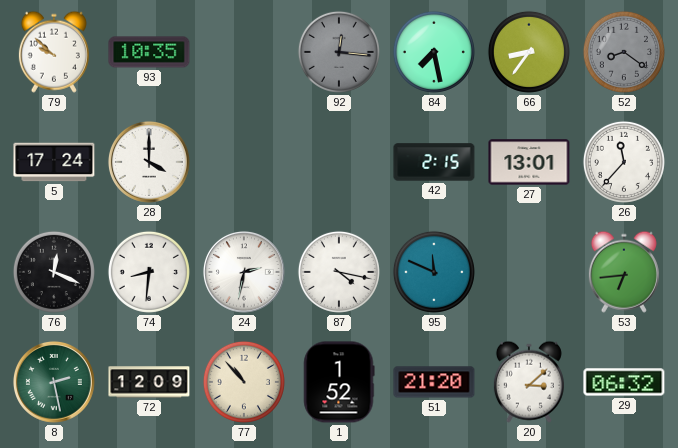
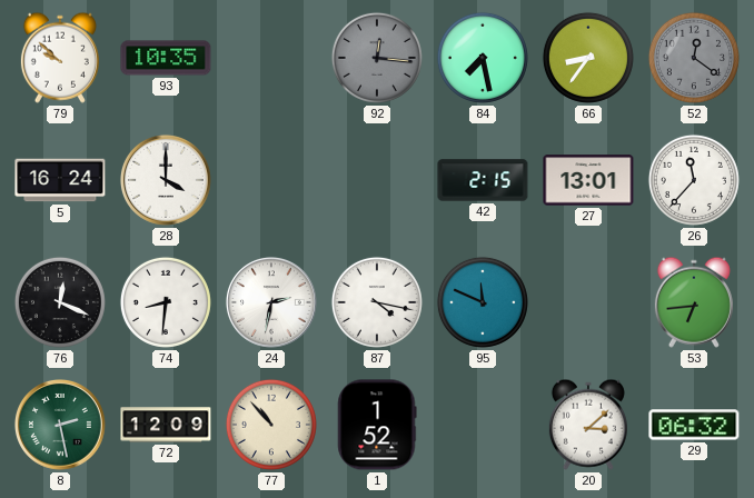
52: 8:21 -> 12:21 (694, 58)
5: 17:24 -> 16:24 (60, 180)
51: 21:20 -> none (434, 382)
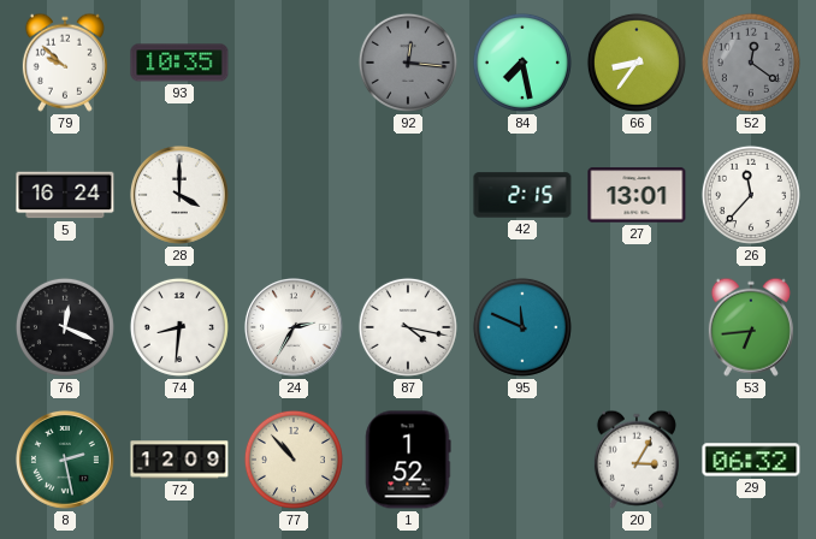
24: 2:32 -> 2:35 (294, 327)
20: 3:08 -> 3:05 (637, 460)
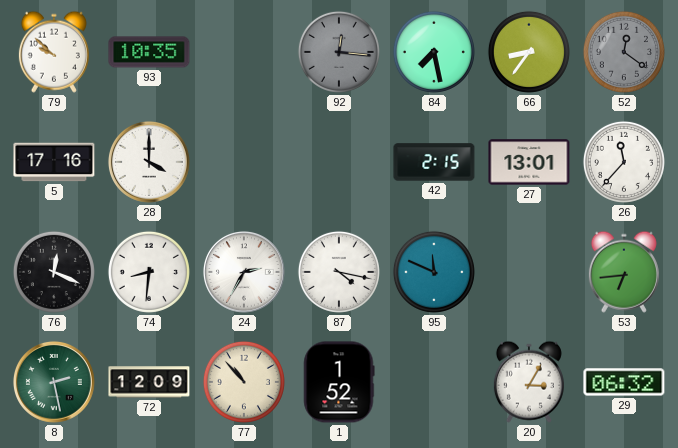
5: 16:24 -> 17:16 (54, 162)
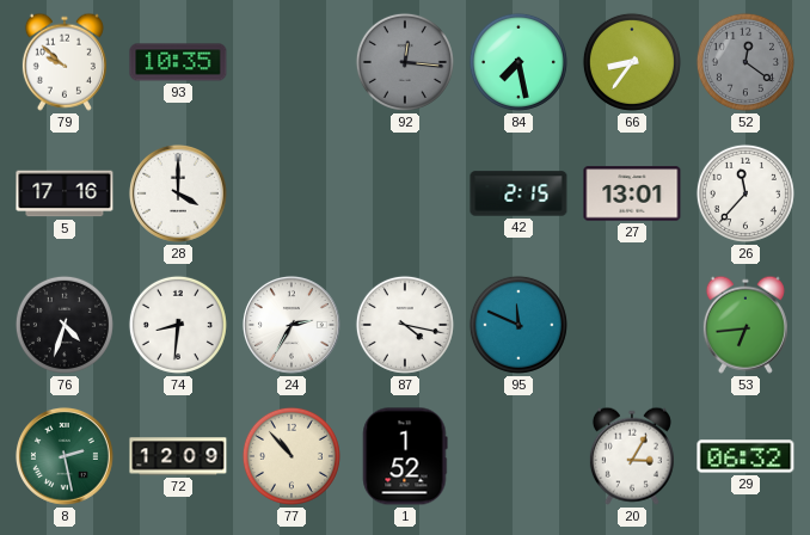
76: 12:19 -> 4:33 (65, 325)
